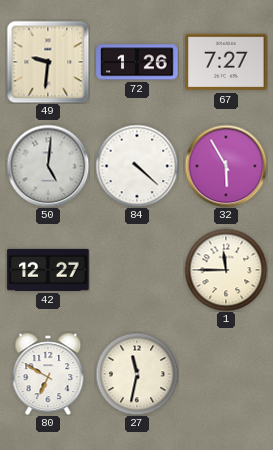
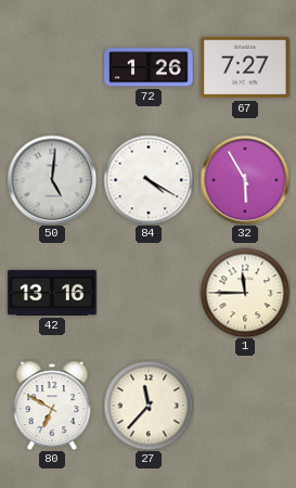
49: 9:31 -> none (48, 62)
84: 4:22 -> 4:20 (149, 180)
42: 12:27 -> 13:16 (52, 293)
27: 11:32 -> 11:37 (149, 406)
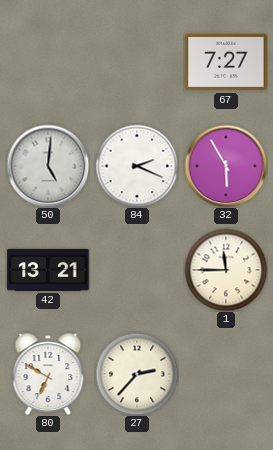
72: 1:26 -> none (149, 67)
84: 4:20 -> 2:19 (137, 166)
42: 13:16 -> 13:21 (48, 270)
27: 11:37 -> 2:37 (137, 374)
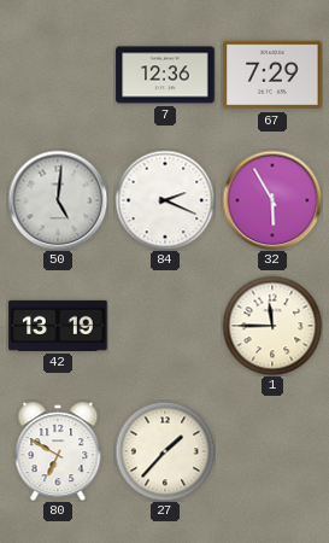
7: none -> 12:36 (165, 75)
67: 7:27 -> 7:29 (272, 75)
42: 13:21 -> 13:19 (58, 326)
27: 2:37 -> 1:37 (165, 451)
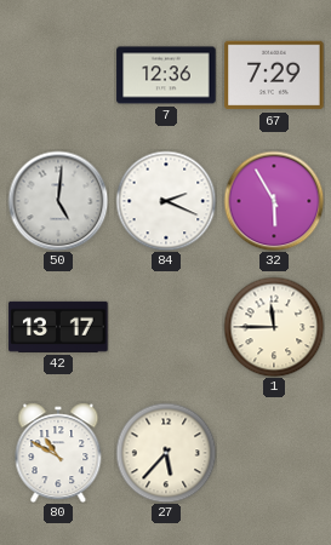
42: 13:19 -> 13:17 (58, 327)
80: 6:50 -> 10:50 (58, 453)
27: 1:37 -> 5:37 (166, 453)
